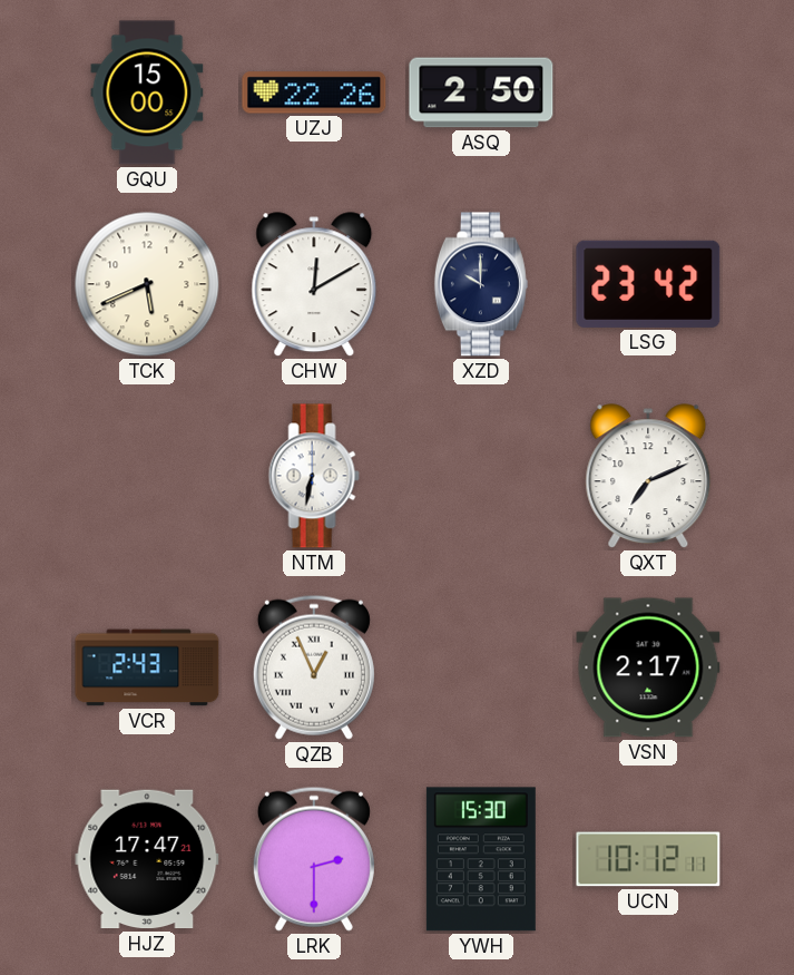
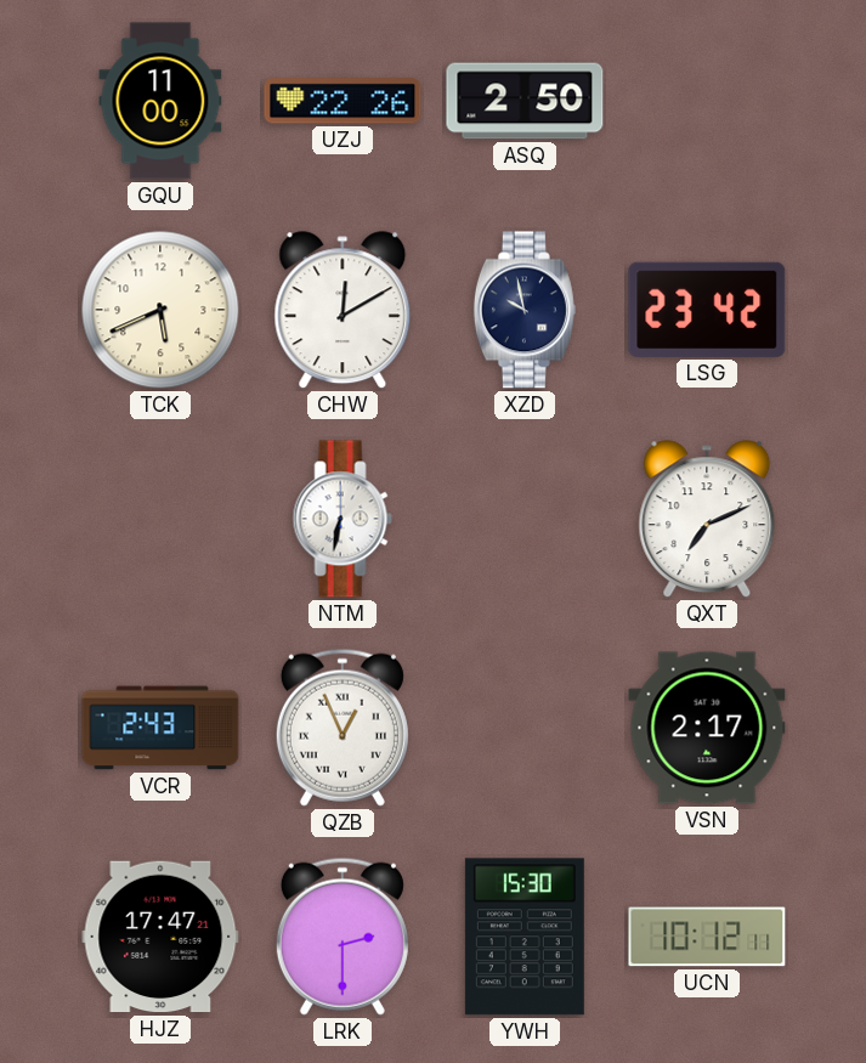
GQU: 15:00 -> 11:00 (160, 101)
XZD: 10:00 -> 9:58 (525, 310)
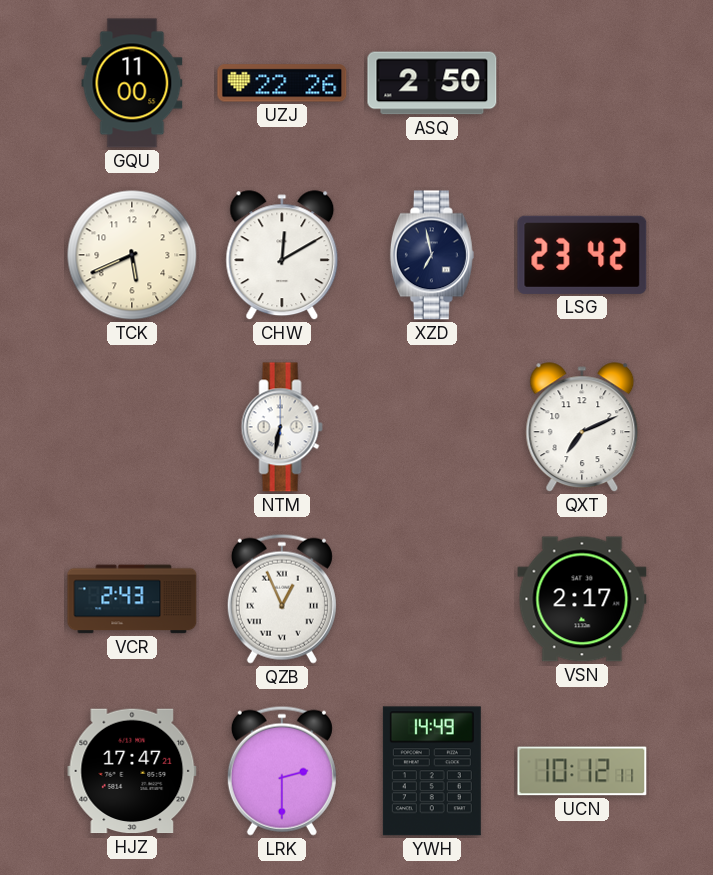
XZD: 9:58 -> 6:58 (432, 255)
YWH: 15:30 -> 14:49 (432, 771)
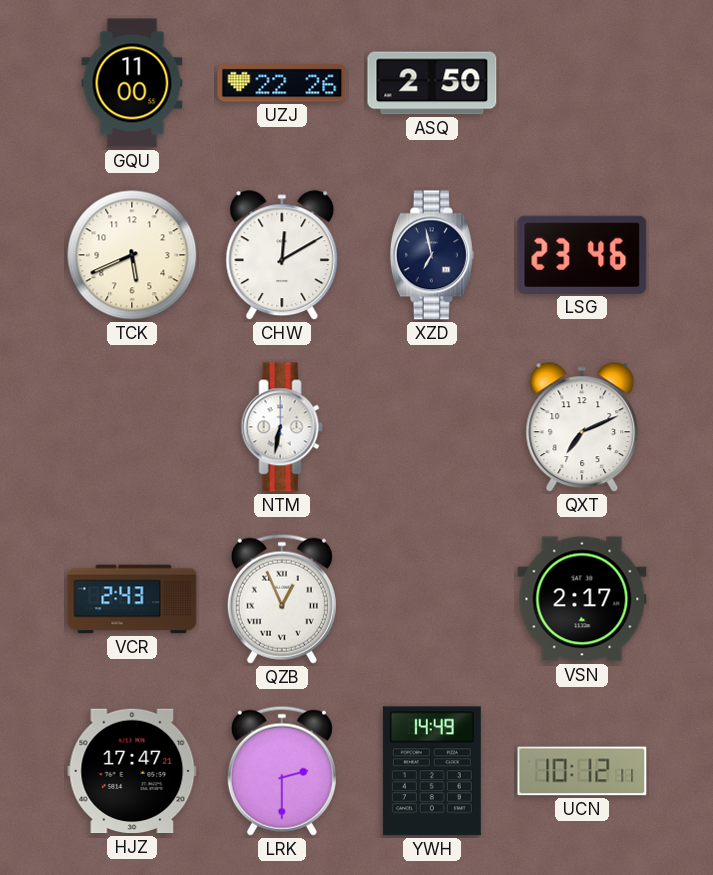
LSG: 23:42 -> 23:46 (582, 255)
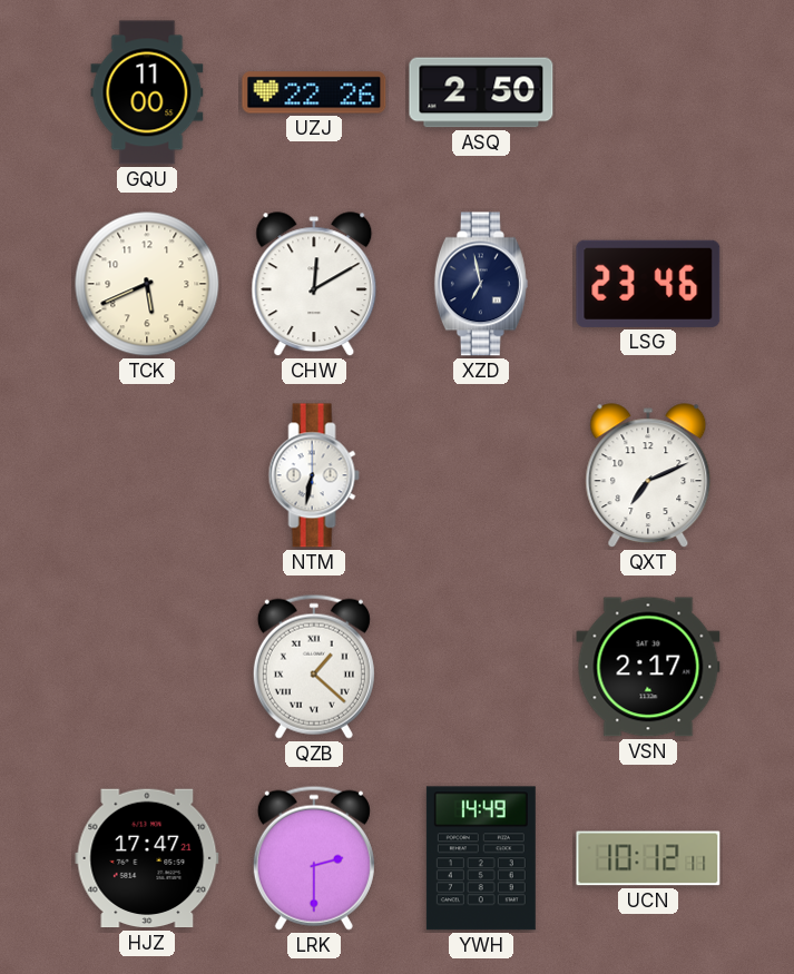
VCR: 2:43 -> none (132, 599)
QZB: 12:56 -> 1:22 (314, 667)
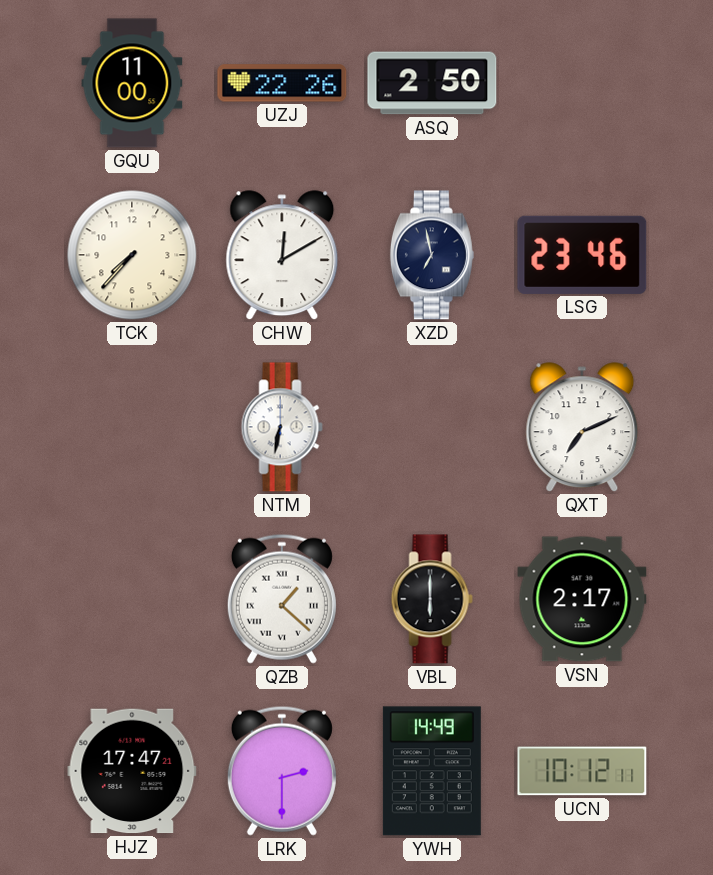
TCK: 5:41 -> 7:37 (132, 255)
VBL: none -> 6:00 (432, 599)
